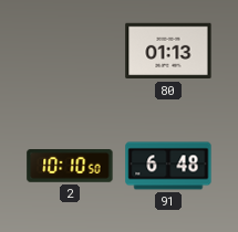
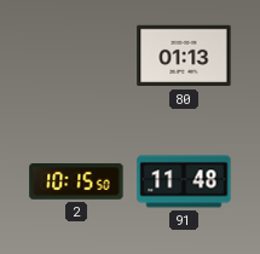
2: 10:10 -> 10:15 (76, 183)
91: 6:48 -> 11:48 (184, 181)
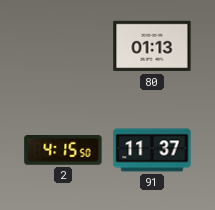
2: 10:15 -> 4:15 (63, 151)
91: 11:48 -> 11:37 (152, 150)
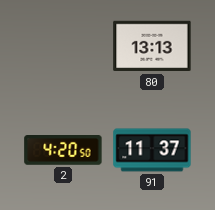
80: 01:13 -> 13:13 (152, 46)
2: 4:15 -> 4:20 (63, 151)
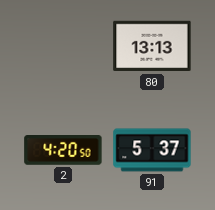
91: 11:37 -> 5:37 (152, 150)
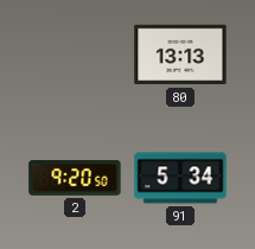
2: 4:20 -> 9:20 (75, 179)
91: 5:37 -> 5:34 (180, 178)
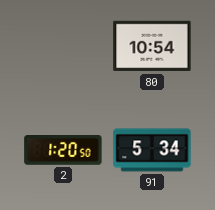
80: 13:13 -> 10:54 (152, 46)
2: 9:20 -> 1:20 (63, 151)
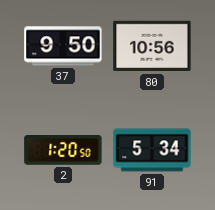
37: none -> 9:50 (63, 46)
80: 10:54 -> 10:56 (152, 46)
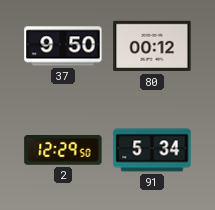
80: 10:56 -> 00:12 (152, 46)
2: 1:20 -> 12:29 (63, 151)
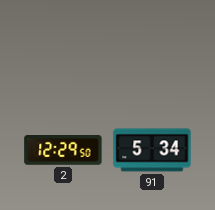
37: 9:50 -> none (63, 46)
80: 00:12 -> none (152, 46)
